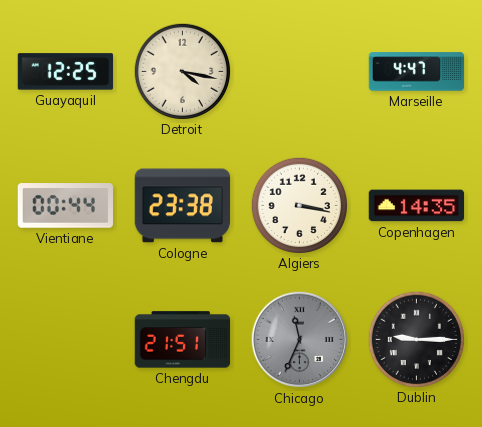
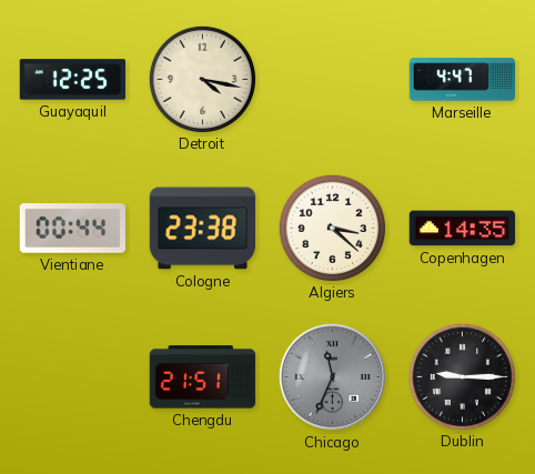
Algiers: 3:17 -> 3:22 (332, 228)
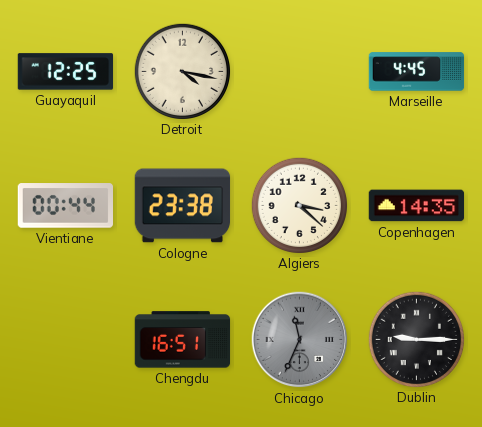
Marseille: 4:47 -> 4:45 (417, 72)
Chengdu: 21:51 -> 16:51 (183, 340)
